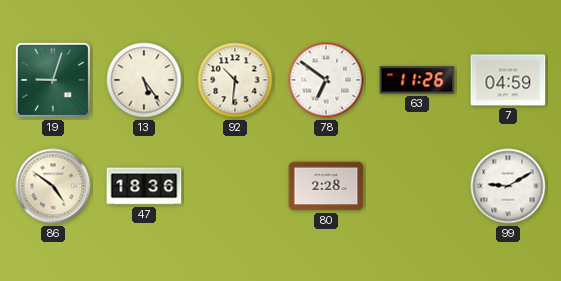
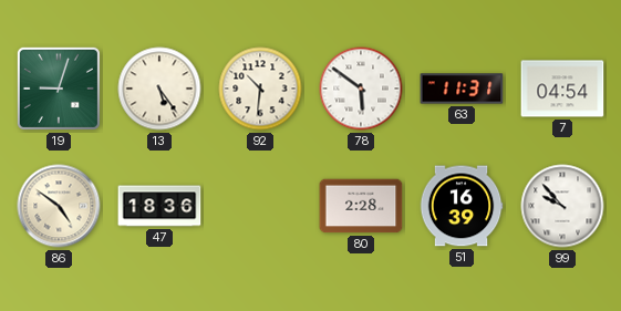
78: 6:51 -> 5:51 (361, 89)
63: 11:26 -> 11:31 (462, 89)
7: 04:59 -> 04:54 (562, 89)
51: none -> 16:39 (462, 206)
99: 9:10 -> 9:53 (562, 206)
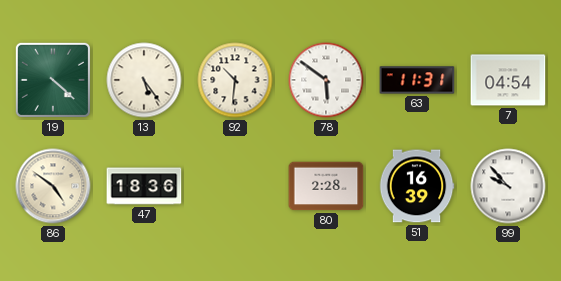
19: 9:03 -> 4:22 (53, 80)
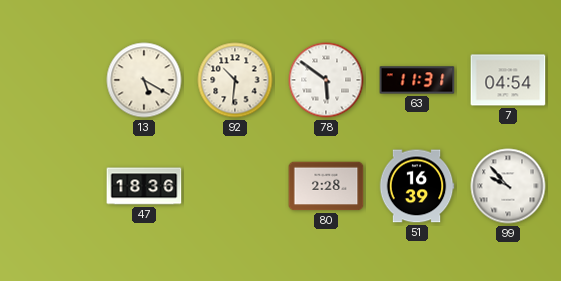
19: 4:22 -> none (53, 80)
13: 5:24 -> 5:20 (144, 80)
86: 4:51 -> none (53, 186)
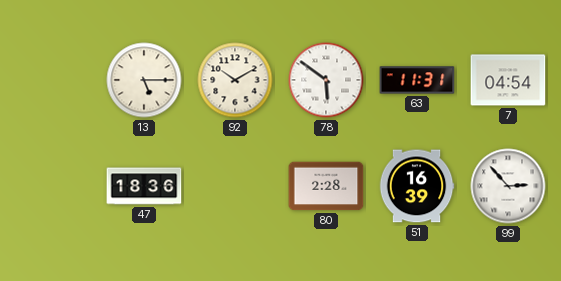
13: 5:20 -> 5:15 (144, 80)
92: 10:31 -> 10:10 (235, 80)
99: 9:53 -> 2:53 (508, 186)
